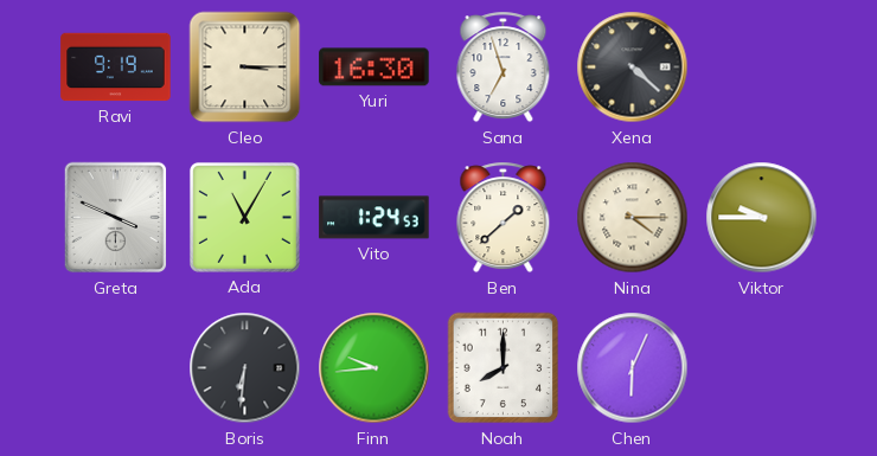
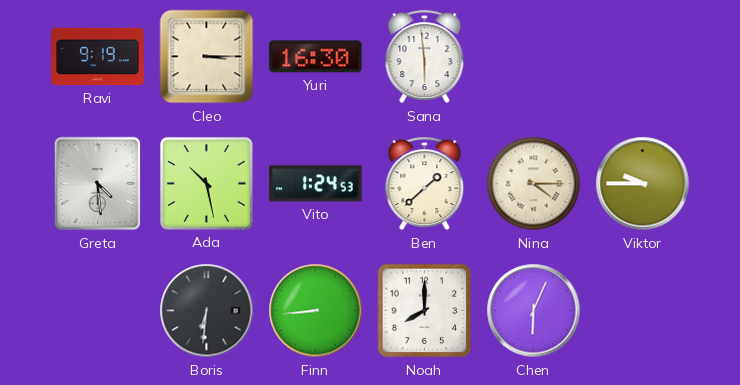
Sana: 6:57 -> 5:59 (425, 57)
Xena: 4:22 -> none (633, 68)
Greta: 3:49 -> 4:29 (98, 184)
Ada: 11:05 -> 10:28 (206, 183)
Finn: 9:44 -> 8:44 (316, 311)
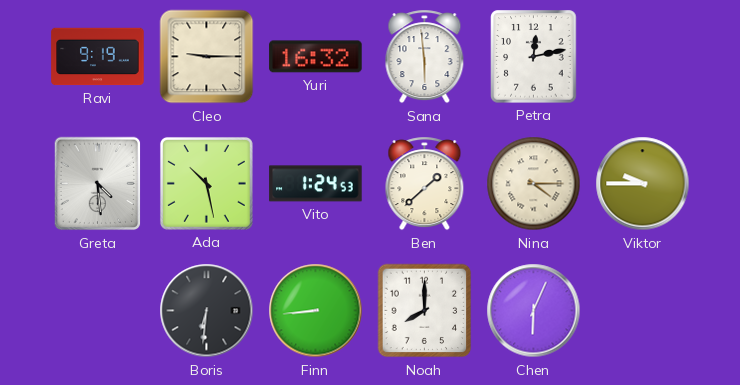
Cleo: 3:15 -> 9:15 (207, 57)
Yuri: 16:30 -> 16:32 (316, 57)
Petra: none -> 12:13 (534, 57)
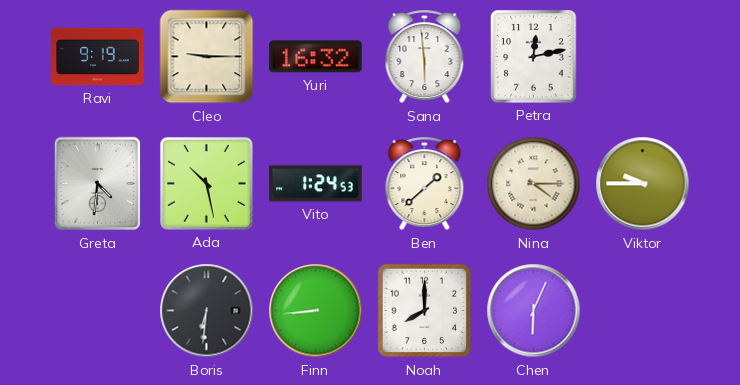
Greta: 4:29 -> 4:31 (98, 184)
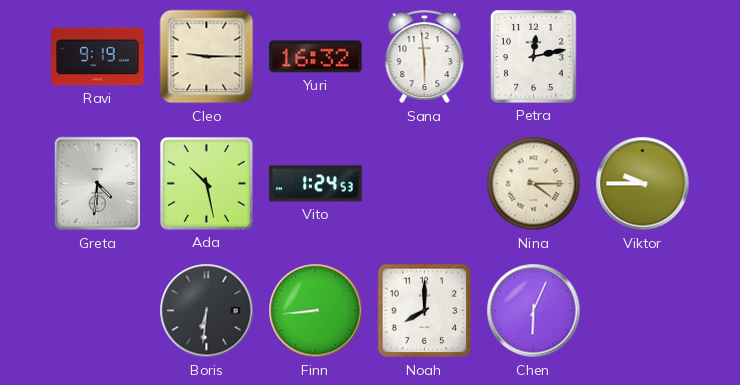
Ben: 1:38 -> none (425, 184)
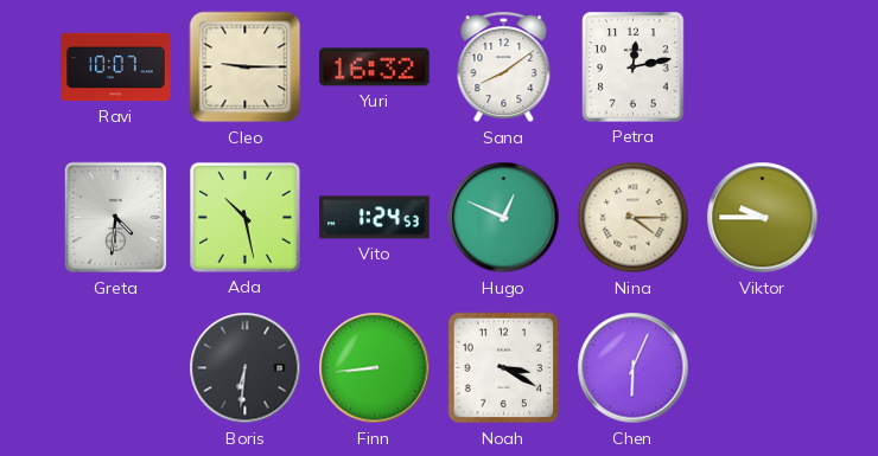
Ravi: 9:19 -> 10:07 (116, 68)
Sana: 5:59 -> 8:09 (504, 68)
Hugo: none -> 12:49 (504, 218)
Noah: 8:00 -> 3:20 (504, 368)
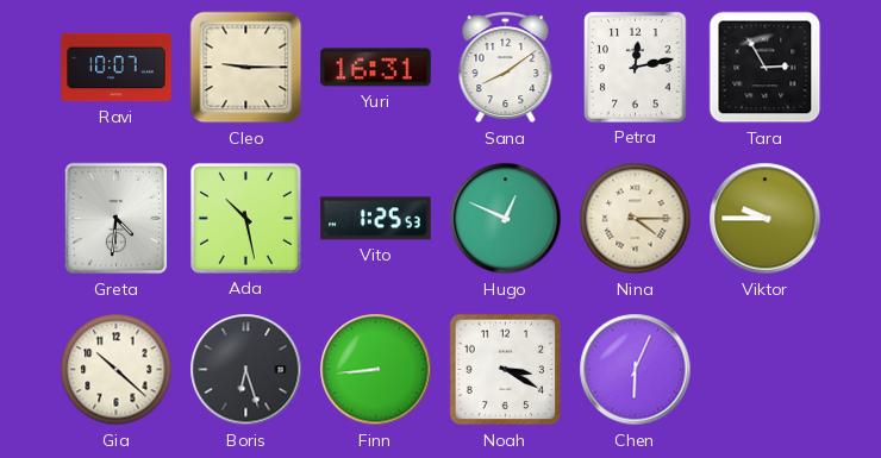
Yuri: 16:32 -> 16:31 (376, 68)
Tara: none -> 2:55 (766, 68)
Vito: 1:24 -> 1:25 (376, 219)
Gia: none -> 10:22 (117, 370)
Boris: 6:31 -> 6:27 (246, 370)
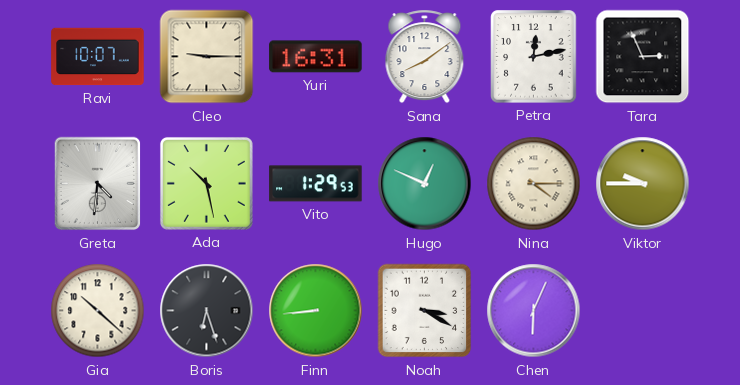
Tara: 2:55 -> 2:56 (643, 57)
Vito: 1:25 -> 1:29 (316, 184)
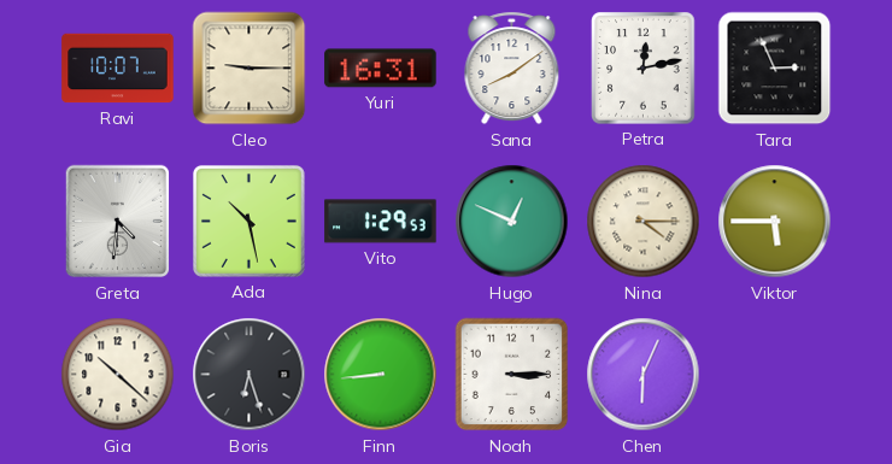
Viktor: 9:45 -> 5:45 (775, 222)
Noah: 3:20 -> 3:15 (512, 375)
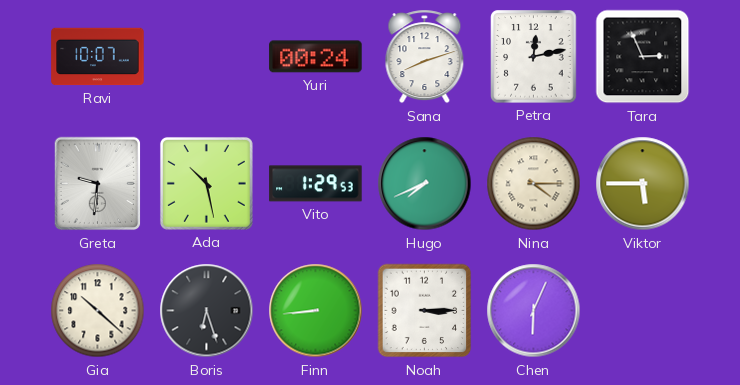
Cleo: 9:15 -> none (250, 69)
Yuri: 16:31 -> 00:24 (316, 57)
Sana: 8:09 -> 8:12 (425, 57)
Greta: 4:31 -> 9:31 (98, 184)
Hugo: 12:49 -> 7:41 (425, 184)
